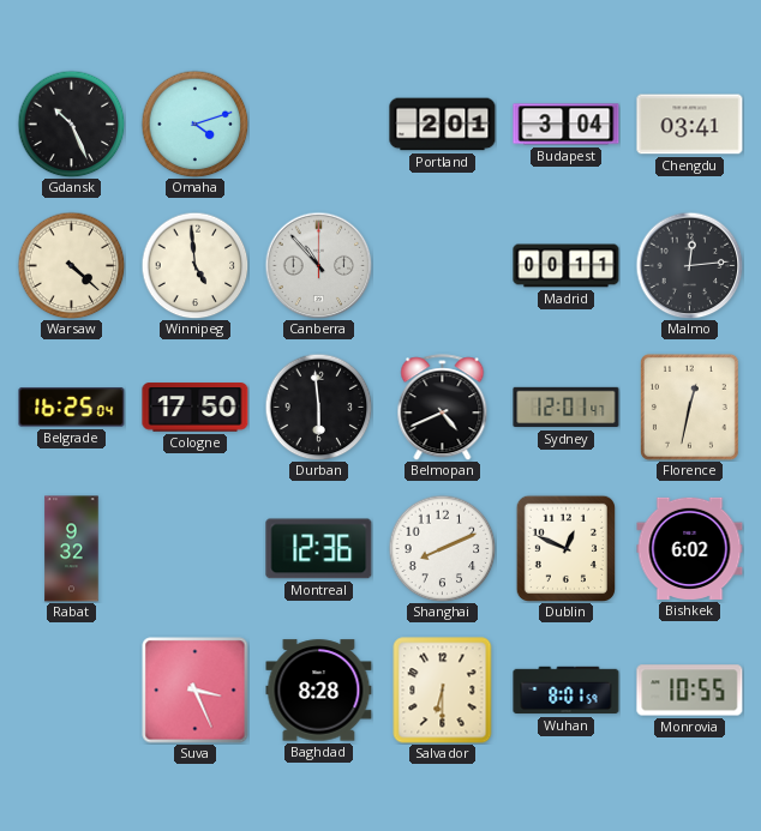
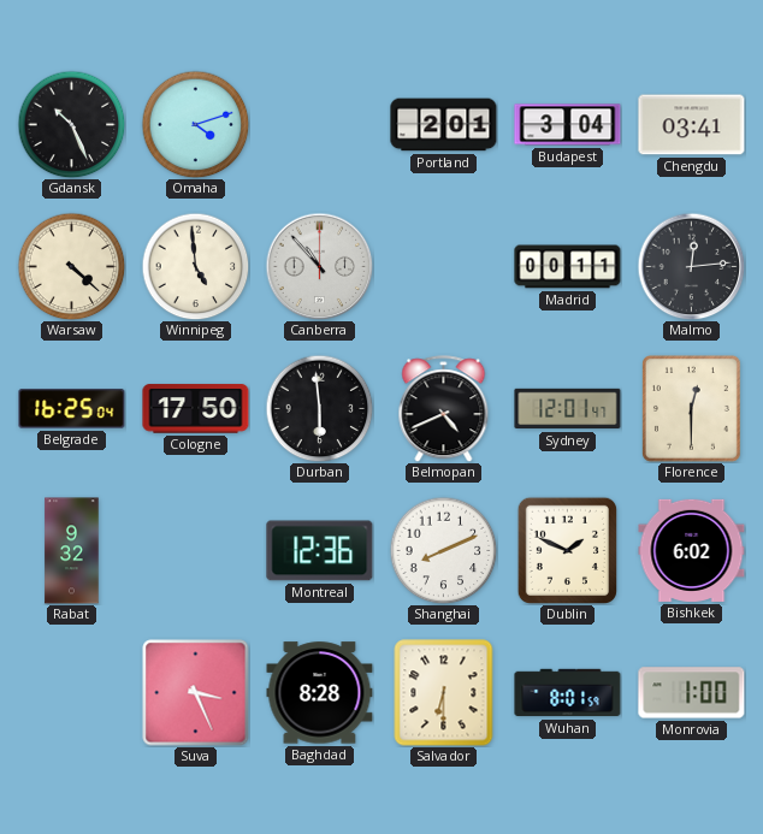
Florence: 12:32 -> 12:30 (691, 408)
Dublin: 12:49 -> 1:49 (567, 550)
Monrovia: 10:55 -> 1:00 (692, 693)
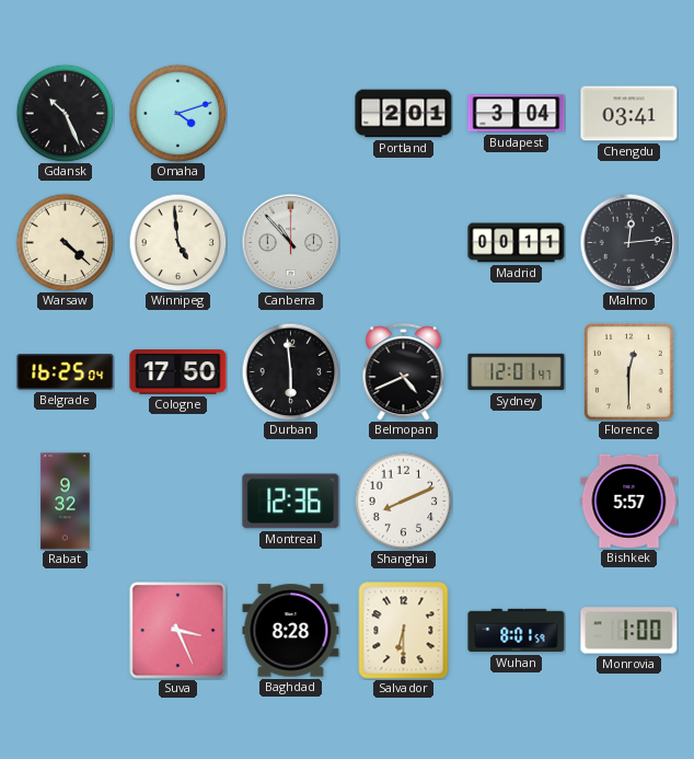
Dublin: 1:49 -> none (567, 550)
Bishkek: 6:02 -> 5:57 (629, 501)
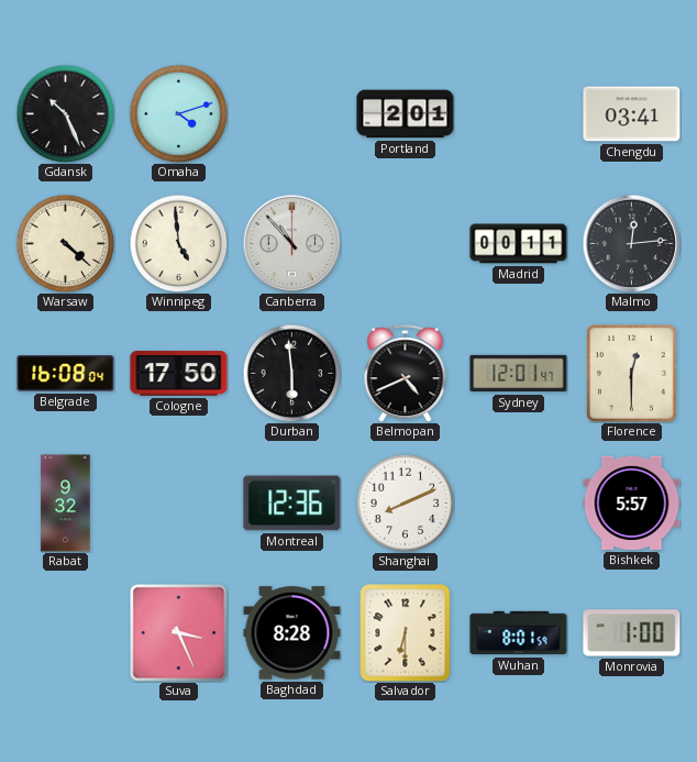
Budapest: 3:04 -> none (517, 114)
Belgrade: 16:25 -> 16:08 (66, 374)
